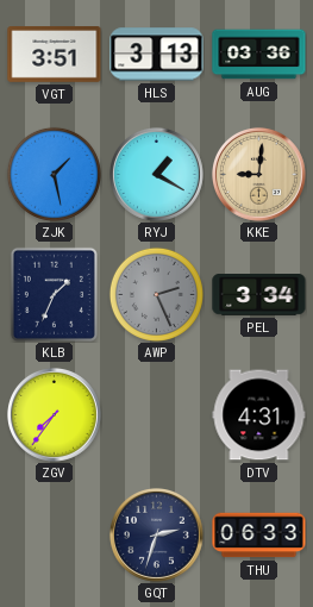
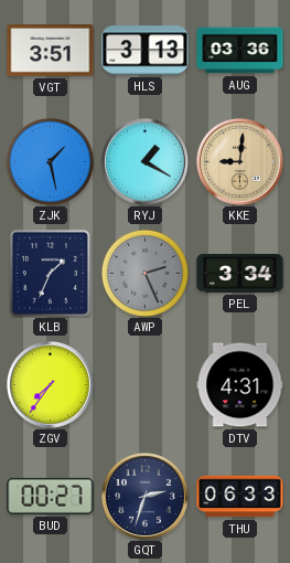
BUD: none -> 00:27 (51, 496)
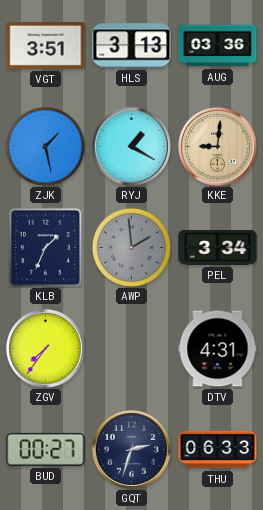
AWP: 2:26 -> 1:59 (131, 247)
